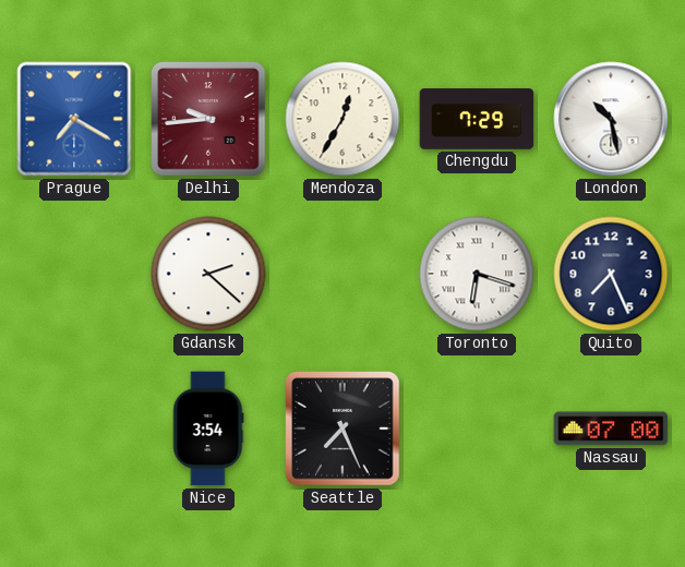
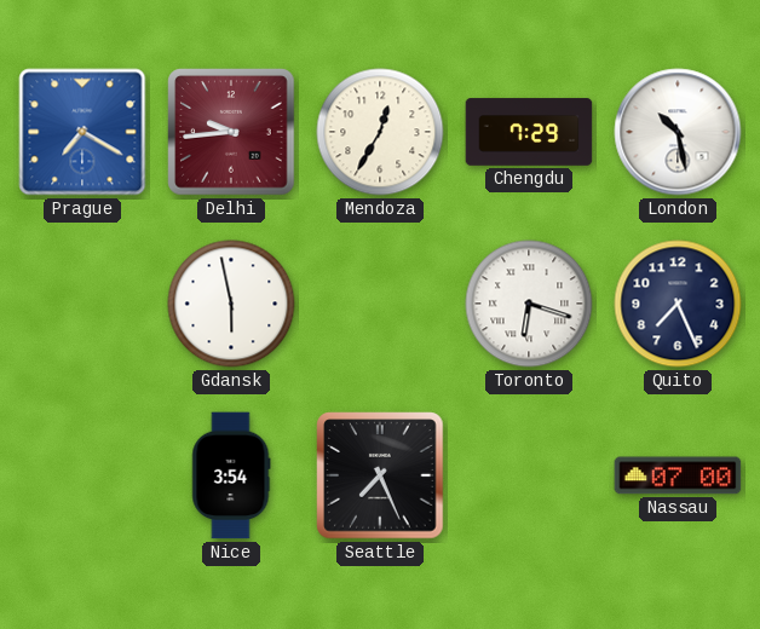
Gdansk: 2:22 -> 5:58 (231, 304)
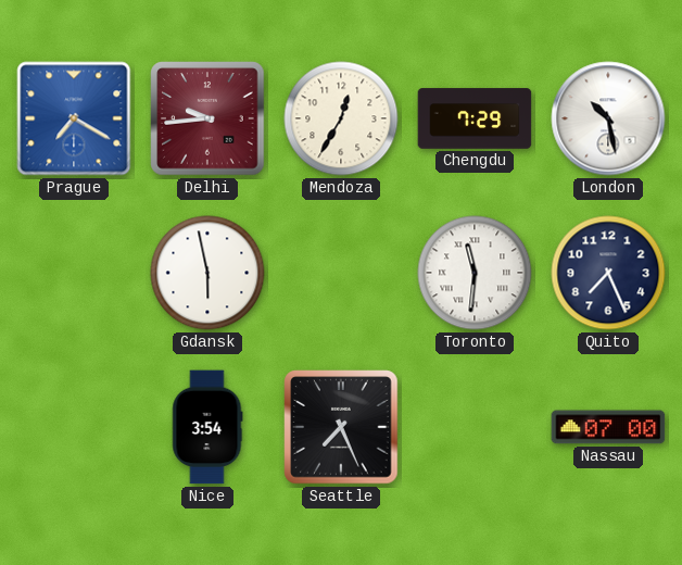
Toronto: 6:18 -> 11:31 (475, 273)
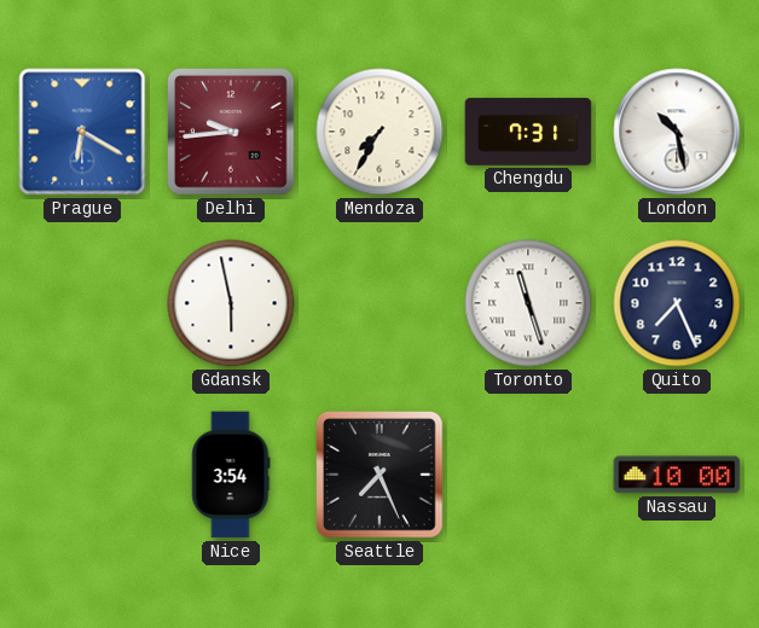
Prague: 7:20 -> 6:20 (82, 132)
Mendoza: 12:35 -> 7:35 (379, 132)
Chengdu: 7:29 -> 7:31 (528, 132)
Toronto: 11:31 -> 11:27 (528, 303)
Nassau: 07:00 -> 10:00 (677, 475)
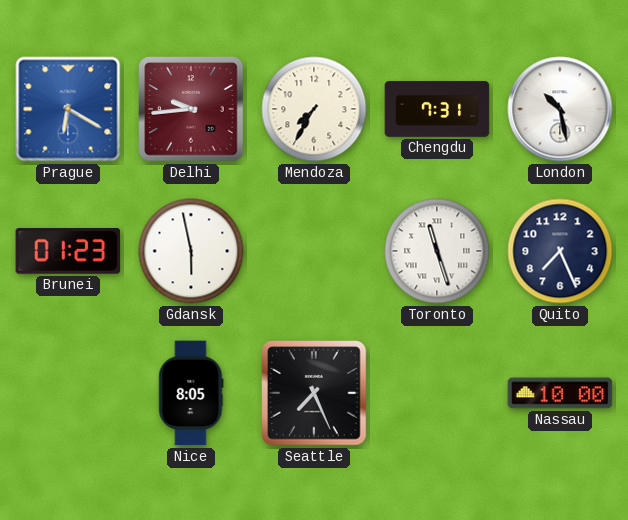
Brunei: none -> 01:23 (68, 251)
Nice: 3:54 -> 8:05 (191, 393)
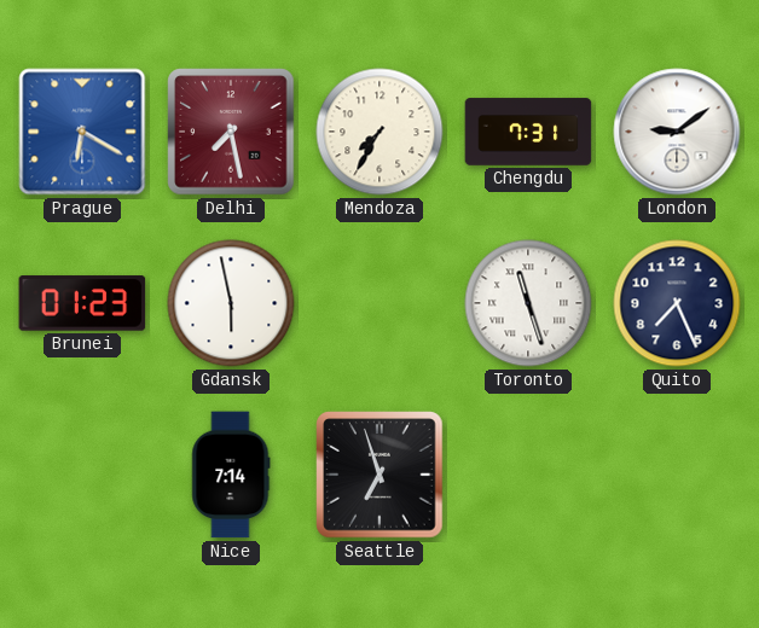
Delhi: 9:44 -> 7:28 (231, 132)
London: 10:28 -> 9:09 (677, 132)
Nice: 8:05 -> 7:14 (231, 475)
Seattle: 7:26 -> 6:57 (379, 475)
Nassau: 10:00 -> none (560, 393)
